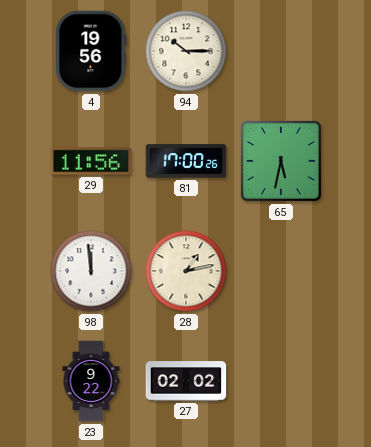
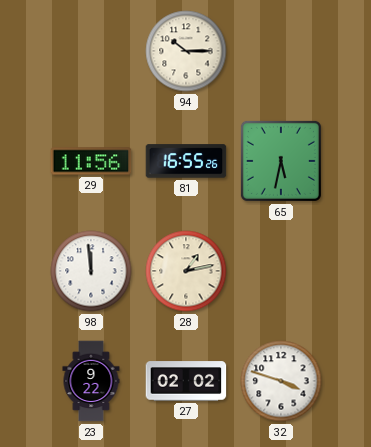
4: 19:56 -> none (91, 51)
81: 17:00 -> 16:55 (186, 161)
32: none -> 3:48 (281, 381)
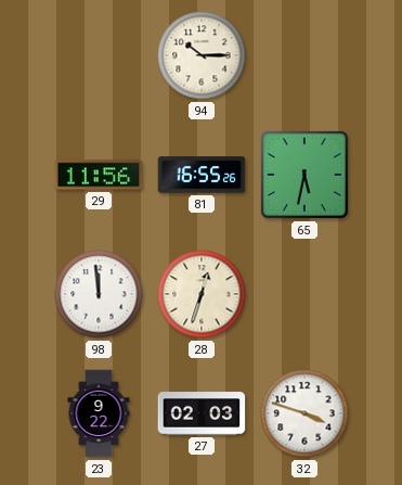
28: 1:13 -> 12:33 (202, 294)
27: 02:02 -> 02:03 (202, 413)
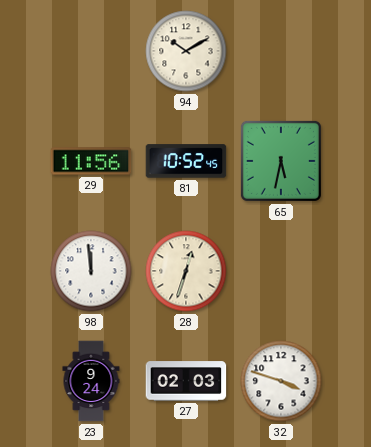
94: 10:15 -> 10:10 (186, 51)
81: 16:55 -> 10:52 (186, 161)
23: 9:22 -> 9:24 (91, 381)
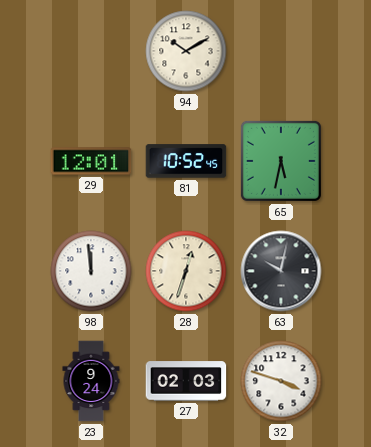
29: 11:56 -> 12:01 (91, 161)
63: none -> 10:02 (281, 271)
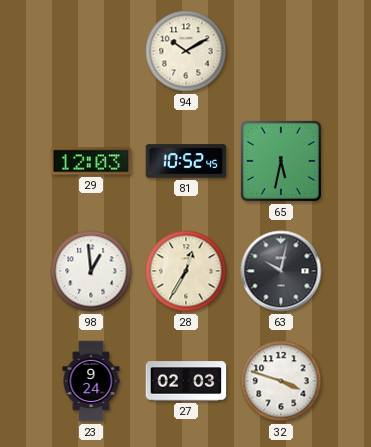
29: 12:01 -> 12:03 (91, 161)
98: 11:59 -> 12:59 (91, 271)
28: 12:33 -> 12:35 (186, 271)
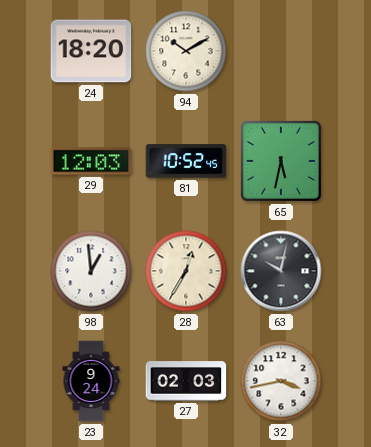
24: none -> 18:20 (91, 51)
32: 3:48 -> 3:43 (281, 381)
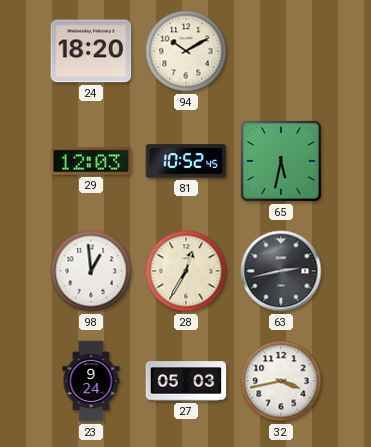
63: 10:02 -> 2:43 (281, 271)
27: 02:03 -> 05:03 (186, 381)
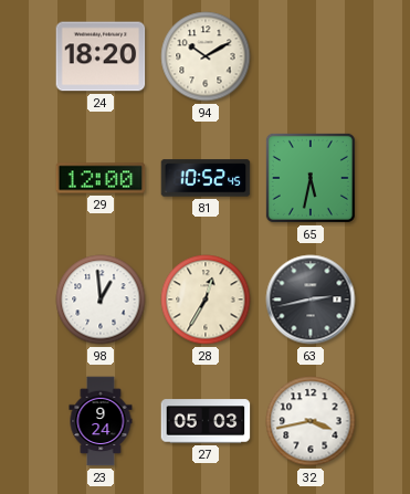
29: 12:03 -> 12:00 (101, 178)
